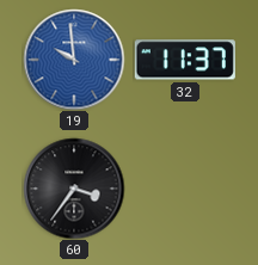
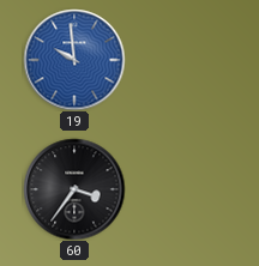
32: 11:37 -> none (185, 60)
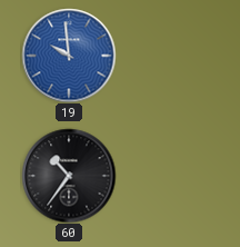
60: 3:36 -> 10:36 (69, 176)
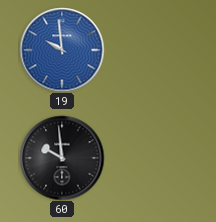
60: 10:36 -> 9:59 (62, 158)
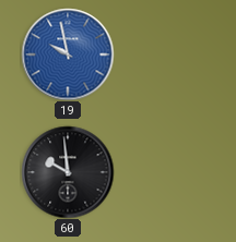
19: 9:59 -> 9:58 (68, 55)
